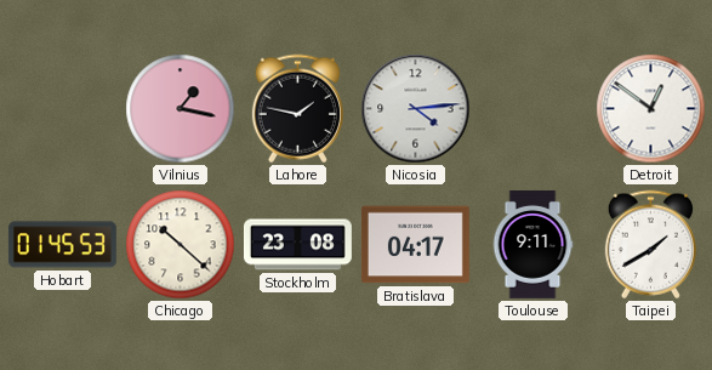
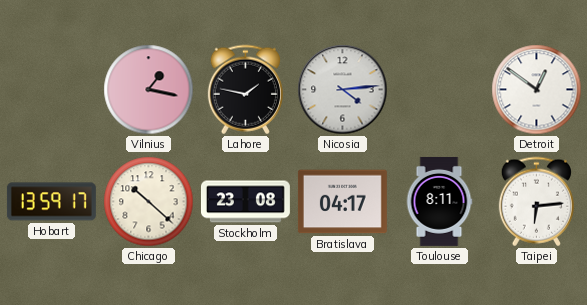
Hobart: 01:45 -> 13:59 (51, 202)
Toulouse: 9:11 -> 8:11 (439, 201)
Taipei: 1:40 -> 6:14 (536, 202)
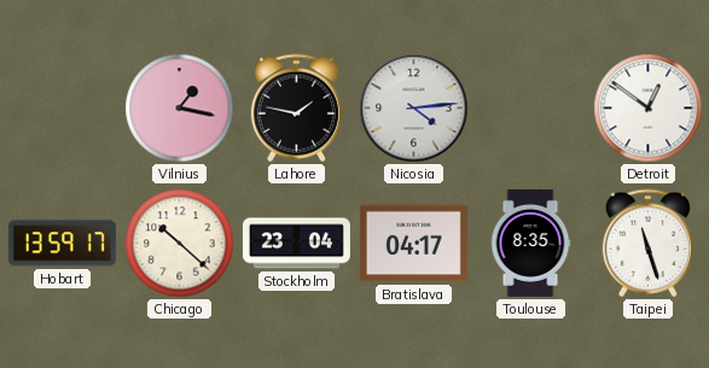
Stockholm: 23:08 -> 23:04 (296, 244)
Toulouse: 8:11 -> 8:35 (530, 243)
Taipei: 6:14 -> 11:27 (647, 244)
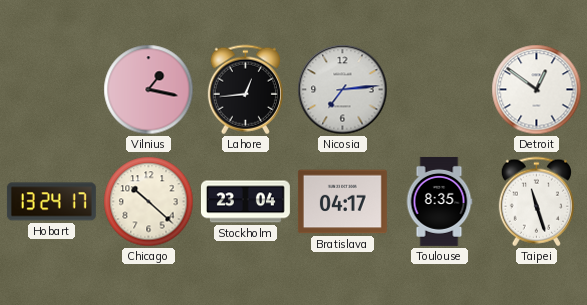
Lahore: 1:47 -> 12:44 (245, 90)
Nicosia: 4:14 -> 7:14 (343, 90)
Hobart: 13:59 -> 13:24 (51, 202)
